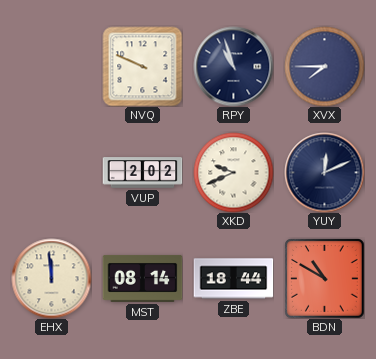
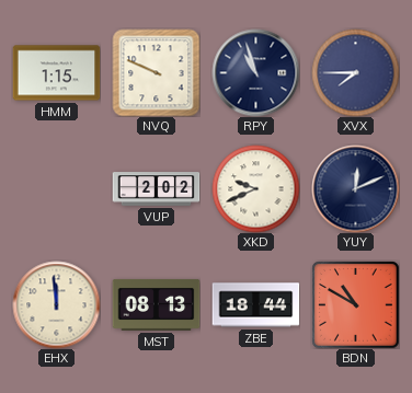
HMM: none -> 1:15 (56, 73)
MST: 08:14 -> 08:13 (156, 304)
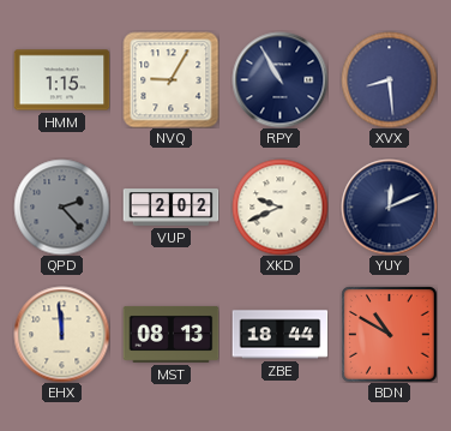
NVQ: 9:49 -> 9:05 (170, 79)
RPY: 10:57 -> 10:55 (279, 79)
XVX: 7:45 -> 8:29 (389, 79)
QPD: none -> 2:23 (61, 206)
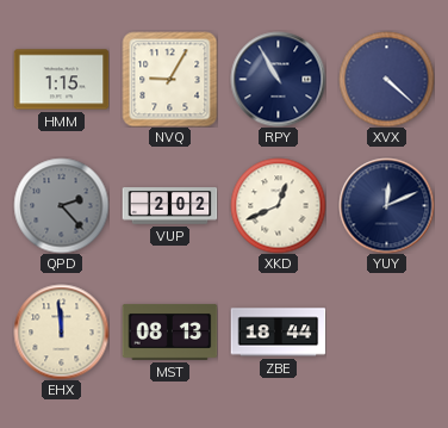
XVX: 8:29 -> 4:22 (386, 79)
XKD: 9:41 -> 12:41 (278, 205)
BDN: 10:50 -> none (390, 335)
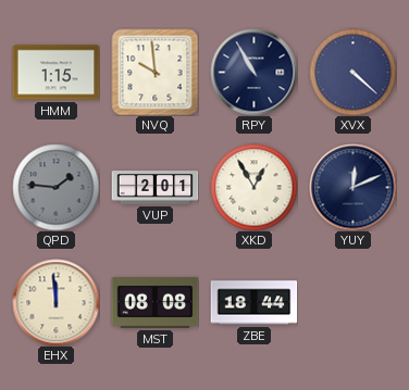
NVQ: 9:05 -> 9:59 (154, 72)
QPD: 2:23 -> 1:46 (55, 187)
VUP: 2:02 -> 2:01 (154, 188)
XKD: 12:41 -> 12:55 (253, 187)
MST: 08:13 -> 08:08 (154, 302)
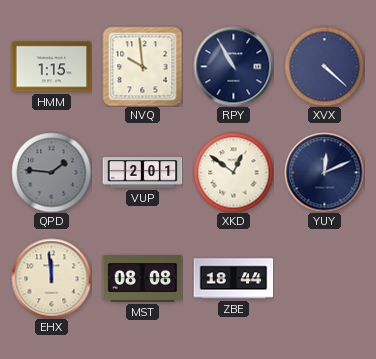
XKD: 12:55 -> 12:51 (233, 172)
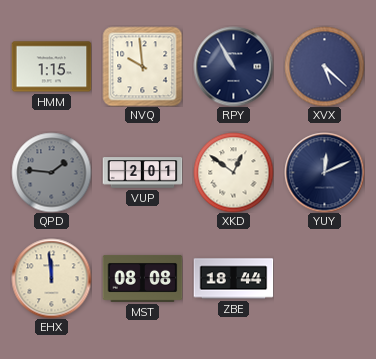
XVX: 4:22 -> 5:22 (324, 66)
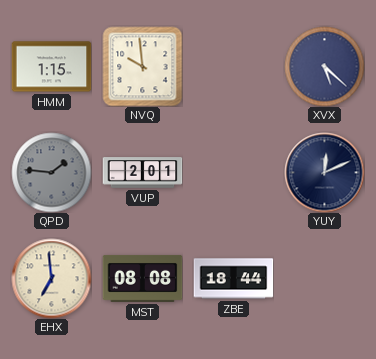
RPY: 10:55 -> none (233, 66)
XKD: 12:51 -> none (233, 172)
EHX: 11:59 -> 6:59 (51, 278)
